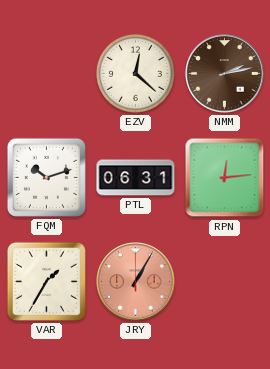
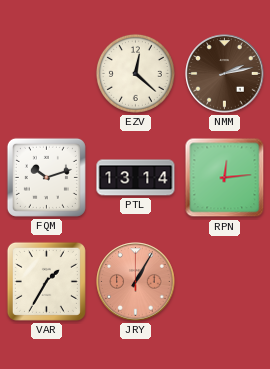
PTL: 06:31 -> 13:14 (136, 178)
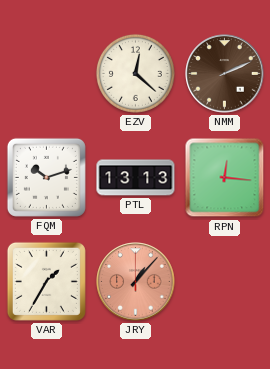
NMM: 2:13 -> 2:11 (225, 74)
PTL: 13:14 -> 13:13 (136, 178)
RPN: 12:14 -> 12:16 (225, 178)
JRY: 1:05 -> 1:07 (136, 282)
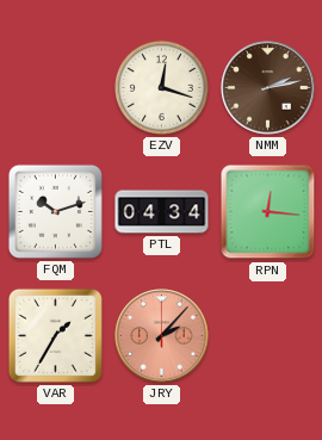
EZV: 12:22 -> 12:18 (161, 87)
NMM: 2:11 -> 2:13 (268, 88)
PTL: 13:13 -> 04:34 (162, 212)
JRY: 1:07 -> 2:07 (162, 336)
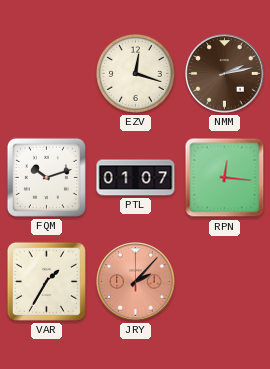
PTL: 04:34 -> 01:07 (136, 178)
